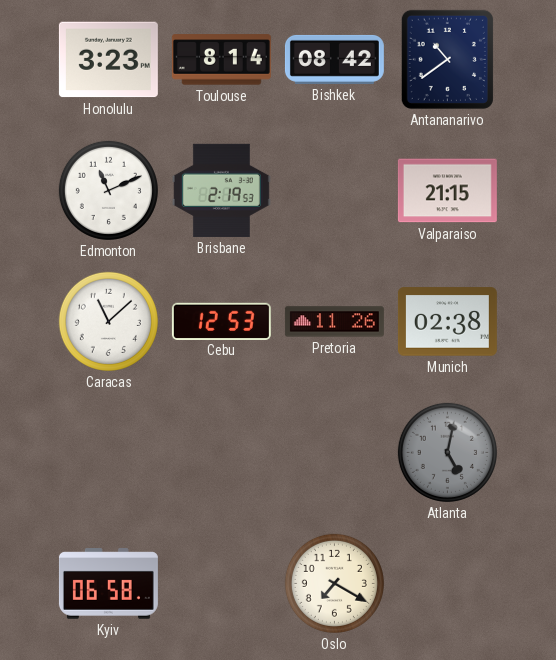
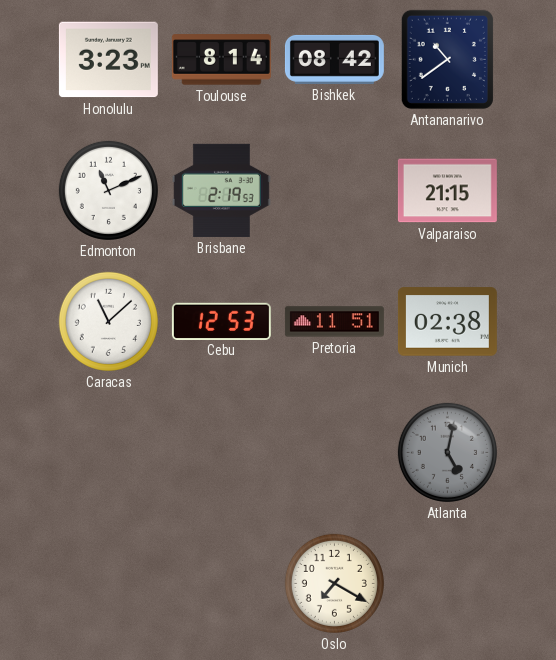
Pretoria: 11:26 -> 11:51 (334, 322)
Kyiv: 06:58 -> none (108, 584)
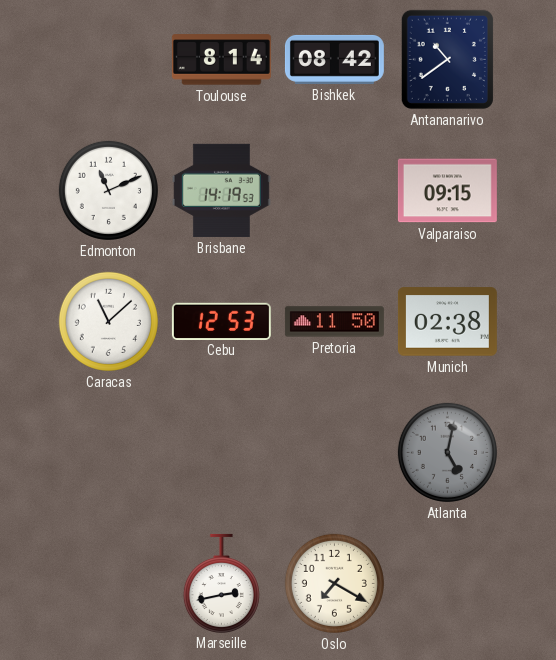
Honolulu: 3:23 -> none (108, 60)
Brisbane: 2:19 -> 14:19 (221, 190)
Valparaiso: 21:15 -> 09:15 (447, 191)
Pretoria: 11:51 -> 11:50 (334, 322)
Marseille: none -> 2:43 (221, 583)
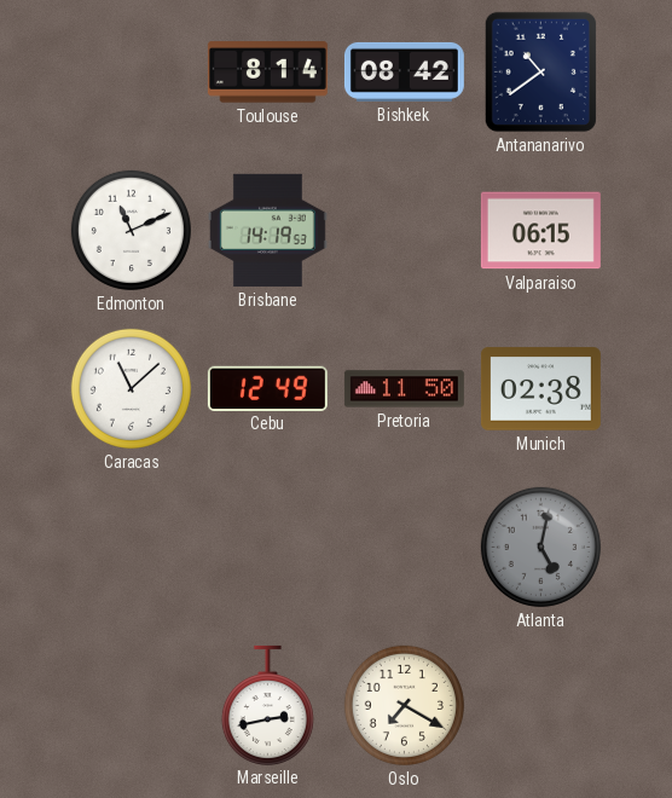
Valparaiso: 09:15 -> 06:15 (540, 231)
Cebu: 12:53 -> 12:49 (267, 388)
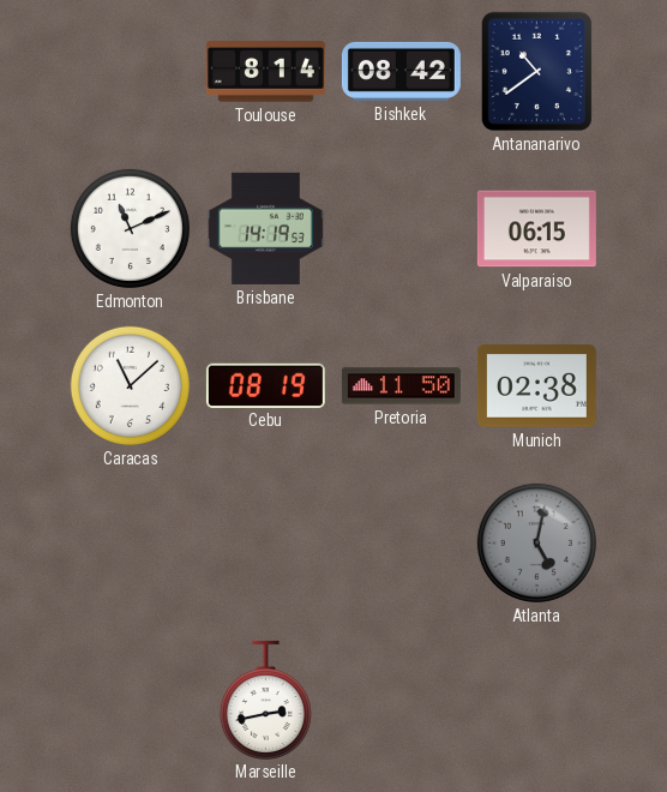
Cebu: 12:49 -> 08:19 (265, 385)
Oslo: 7:20 -> none (404, 705)
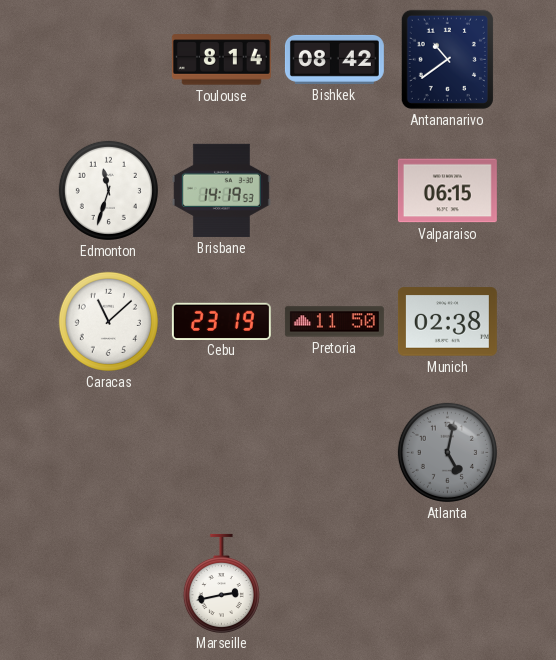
Edmonton: 11:11 -> 11:33 (108, 190)
Cebu: 08:19 -> 23:19 (221, 321)
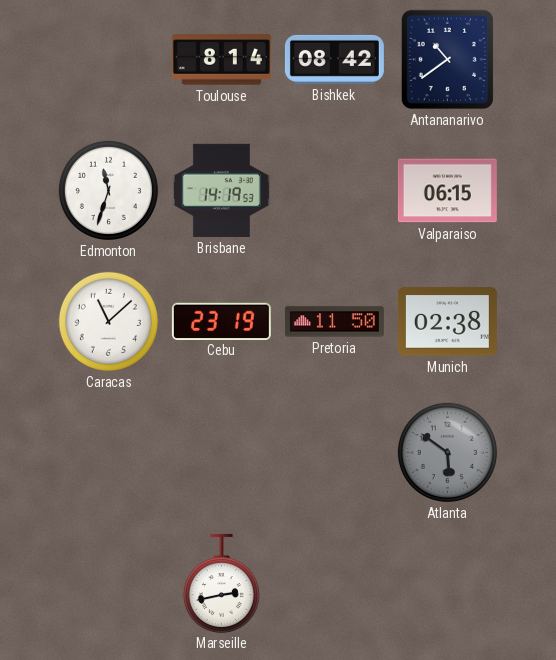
Atlanta: 5:02 -> 5:51 (447, 452)
